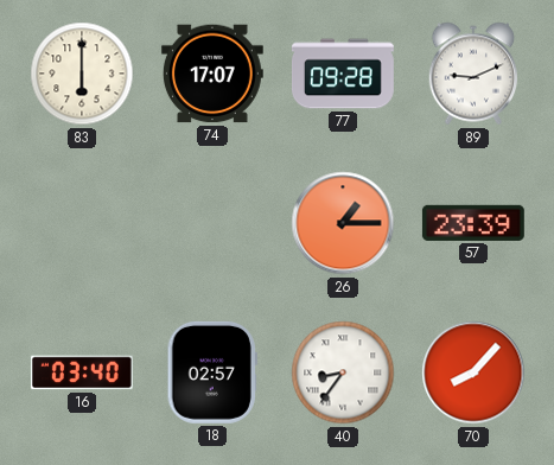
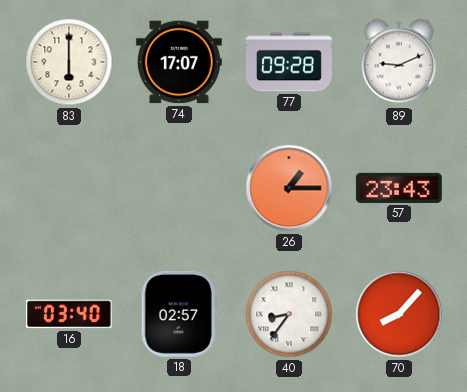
57: 23:39 -> 23:43 (399, 188)
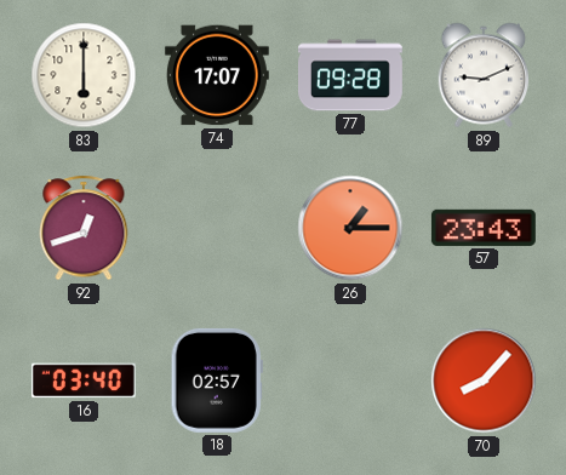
92: none -> 12:42 (84, 228)
40: 8:36 -> none (289, 314)
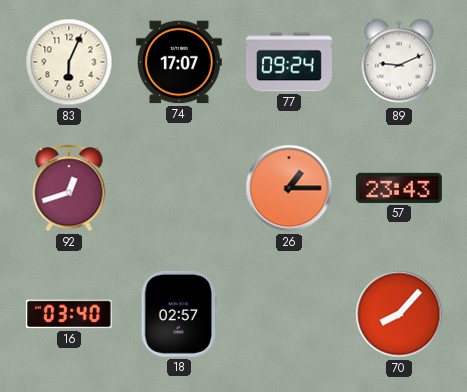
83: 6:00 -> 6:04 (69, 62)
77: 09:28 -> 09:24 (290, 62)
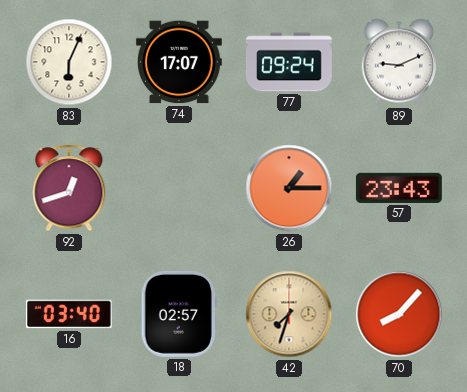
42: none -> 7:33 (289, 314)
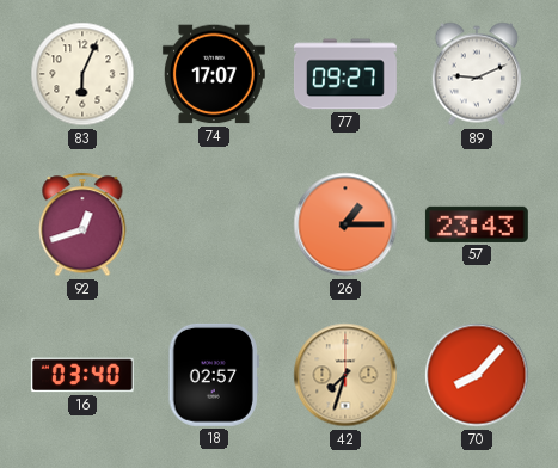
77: 09:24 -> 09:27 (347, 74)
